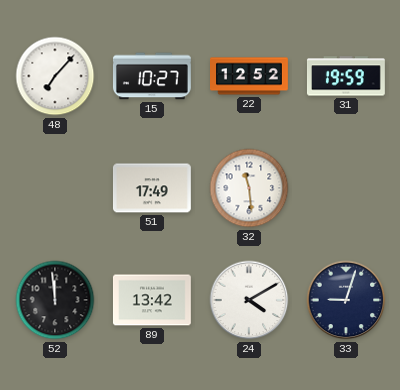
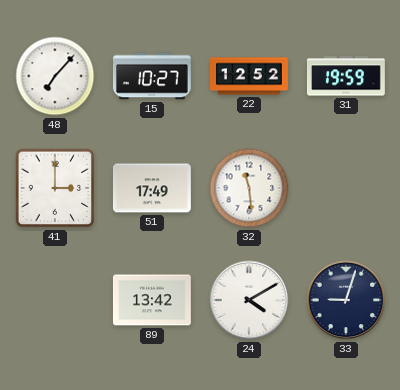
41: none -> 3:00 (55, 188)
52: 11:59 -> none (55, 300)
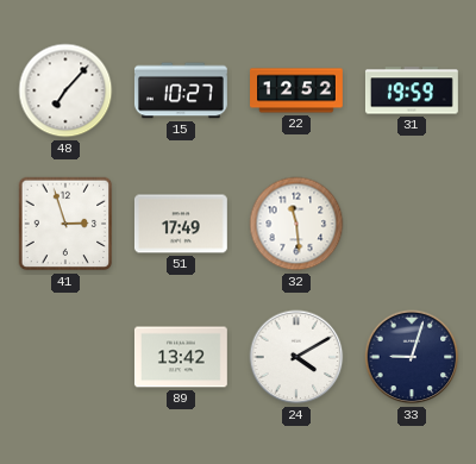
41: 3:00 -> 2:57 (65, 224)
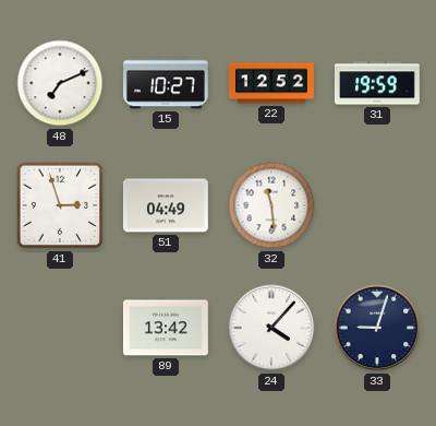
48: 7:07 -> 7:11 (60, 83)
51: 17:49 -> 04:49 (166, 205)
24: 4:10 -> 4:07 (271, 328)
